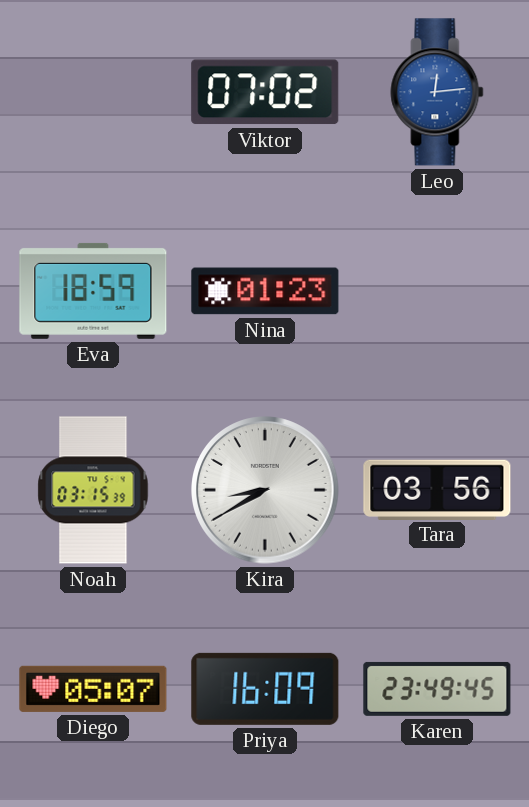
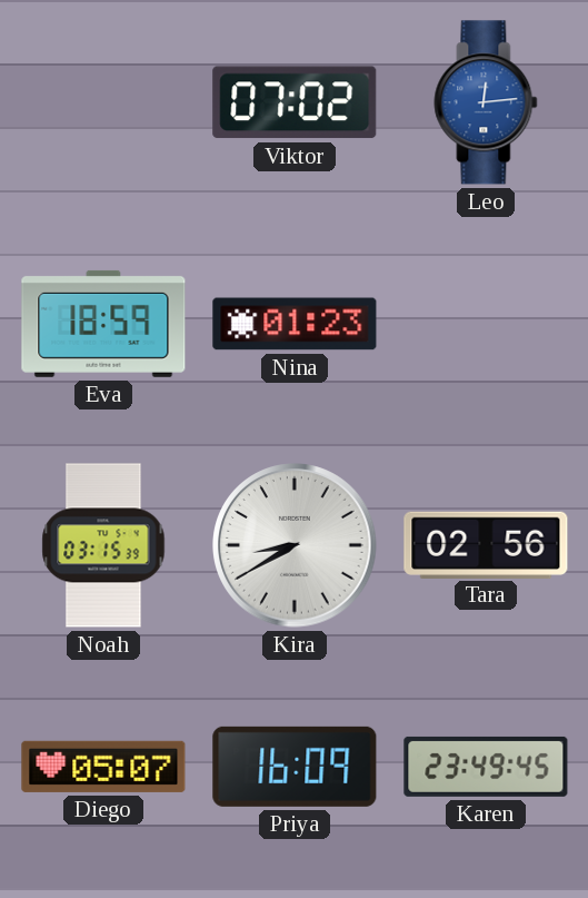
Tara: 03:56 -> 02:56 (486, 544)
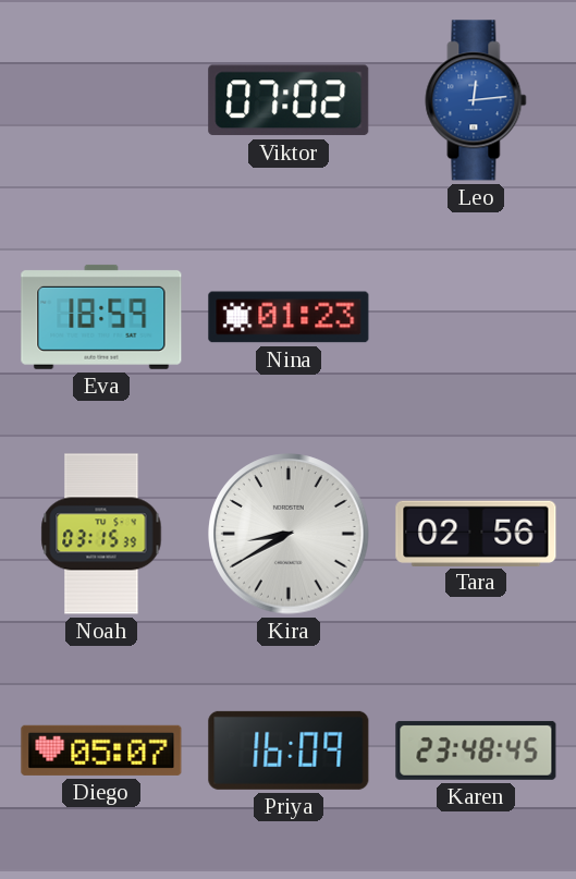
Karen: 23:49 -> 23:48 (476, 750)
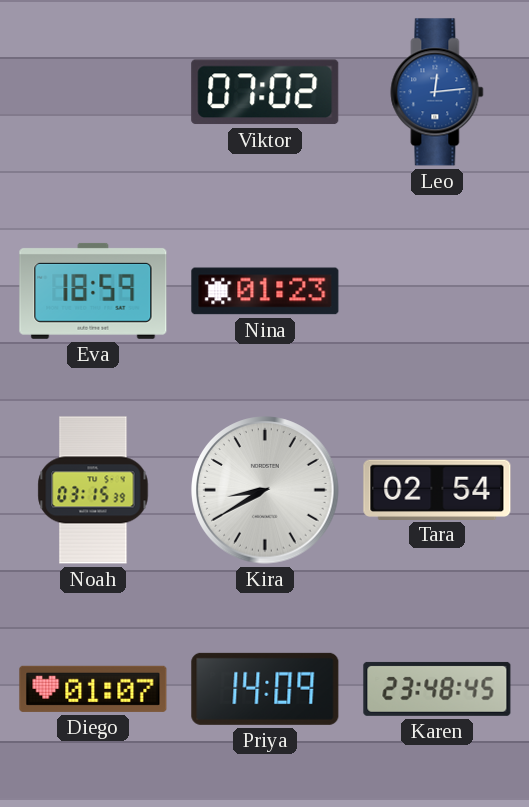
Tara: 02:56 -> 02:54 (437, 489)
Diego: 05:07 -> 01:07 (93, 689)
Priya: 16:09 -> 14:09 (265, 689)
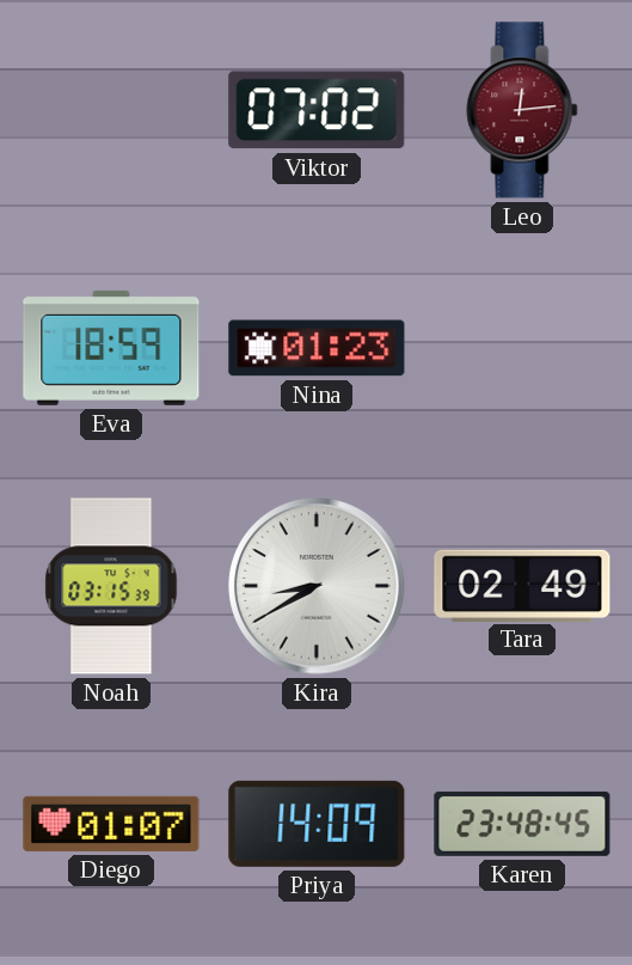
Leo dial: blue -> burgundy (522, 110)
Tara: 02:54 -> 02:49 (522, 585)
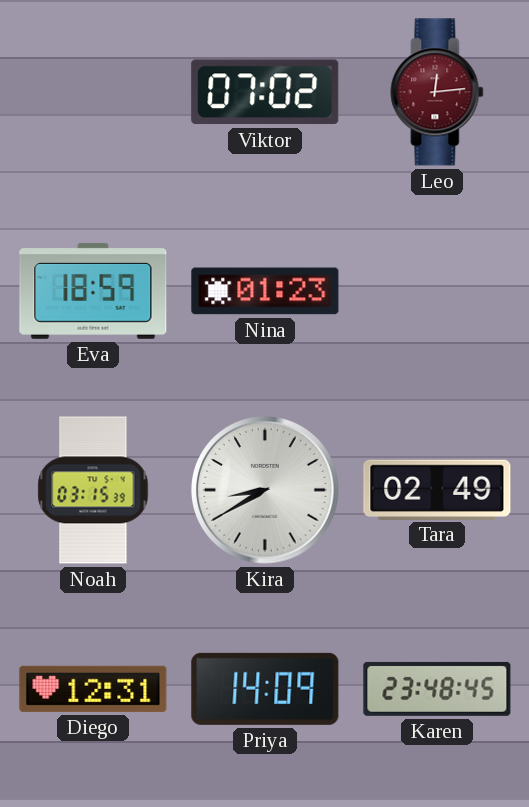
Diego: 01:07 -> 12:31 (93, 689)
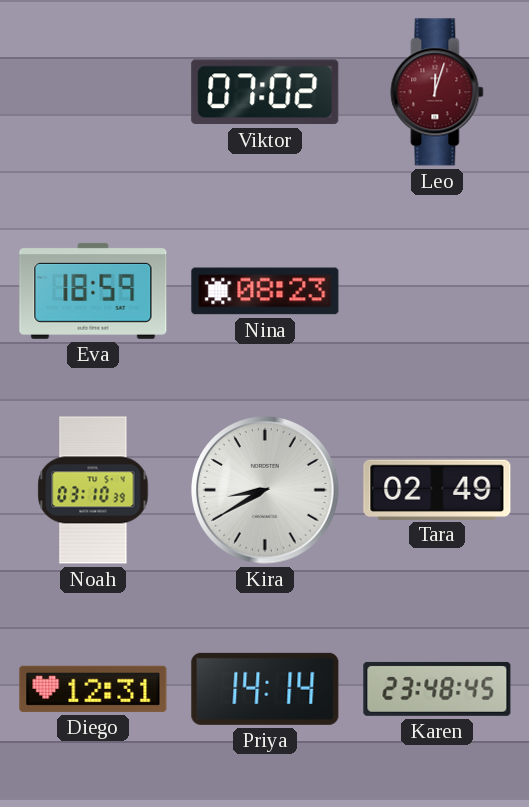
Leo: 12:14 -> 12:03 (437, 92)
Nina: 01:23 -> 08:23 (265, 291)
Noah: 03:15 -> 03:10 (93, 490)
Priya: 14:09 -> 14:14 (265, 689)
